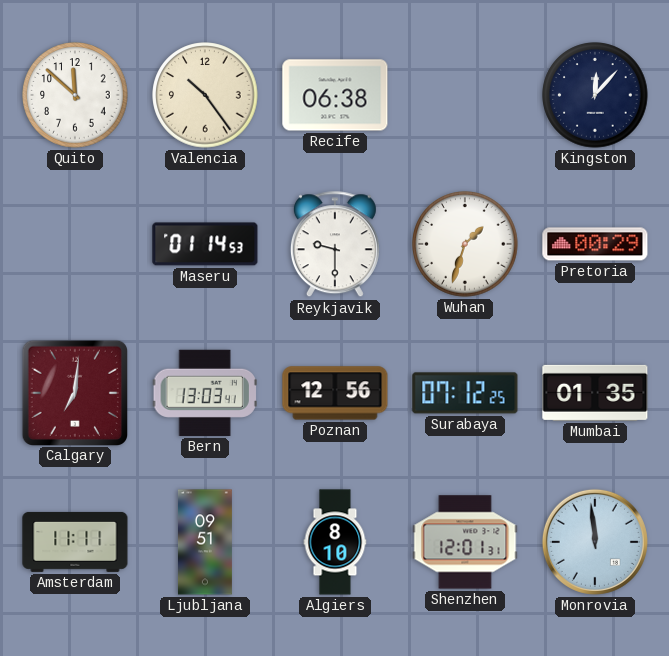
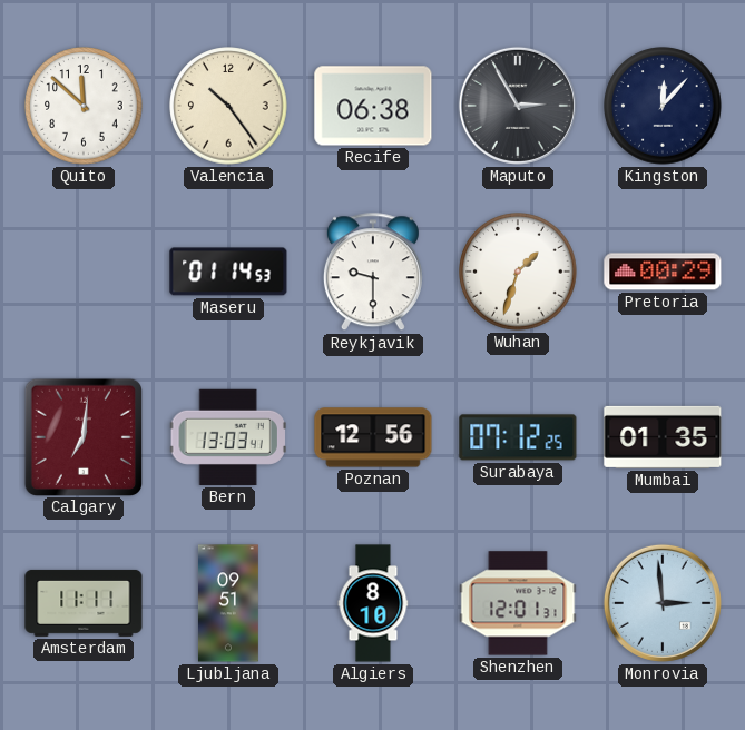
Maputo: none -> 2:55 (518, 106)
Monrovia: 11:59 -> 2:59 (663, 603)
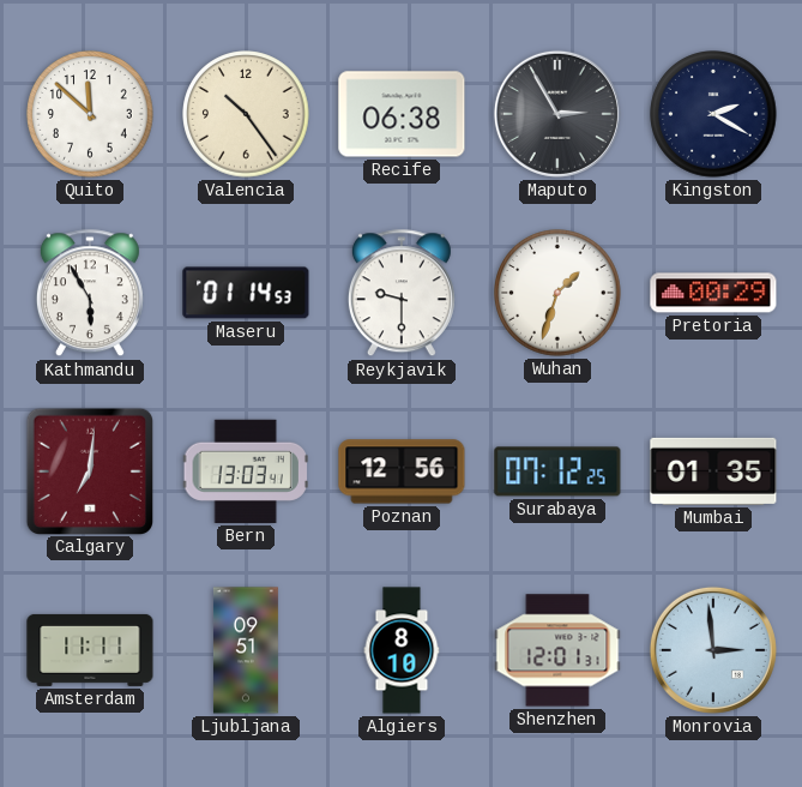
Kingston: 12:07 -> 2:20 (713, 114)
Kathmandu: none -> 5:55 (90, 294)
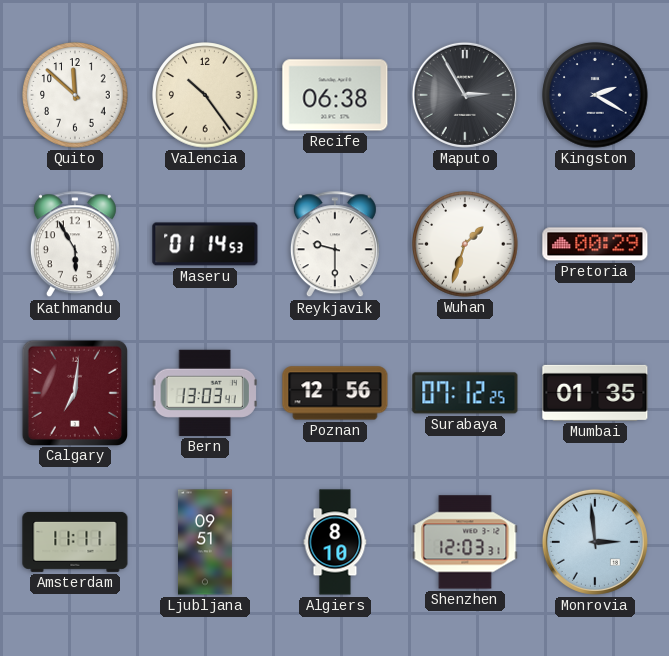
Shenzhen: 12:01 -> 12:03 (465, 542)
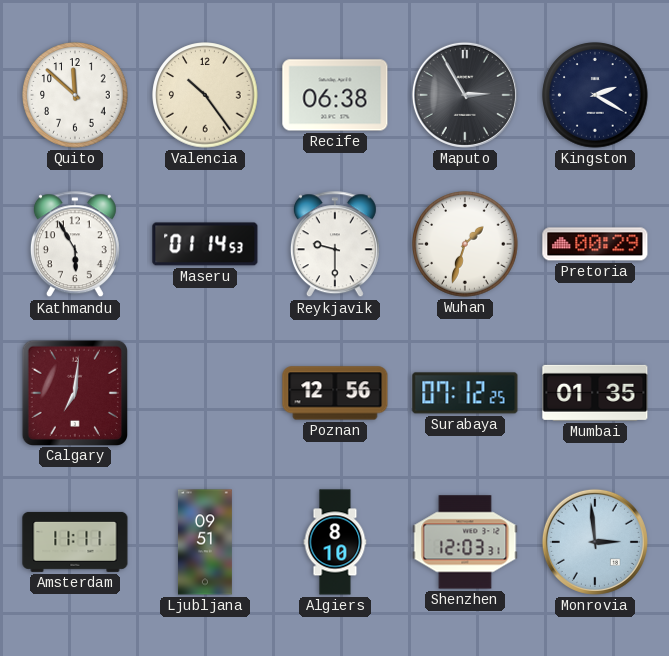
Bern: 13:03 -> none (205, 393)
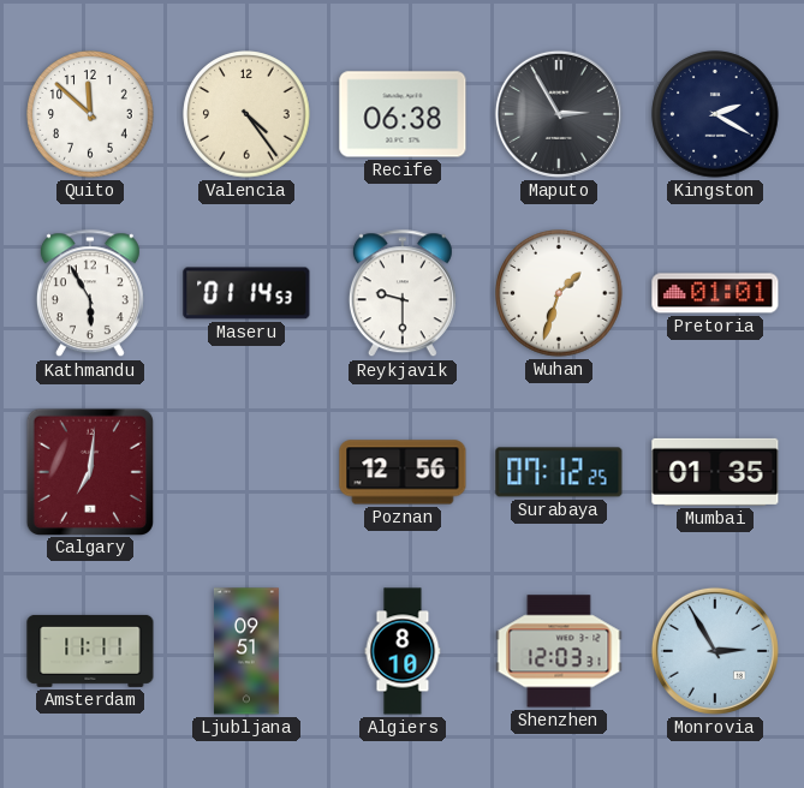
Valencia: 10:24 -> 4:24 (246, 114)
Pretoria: 00:29 -> 01:01 (715, 293)
Monrovia: 2:59 -> 2:55 (715, 651)
